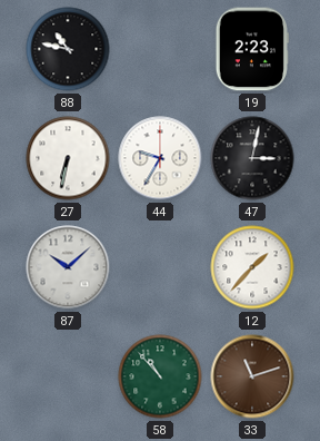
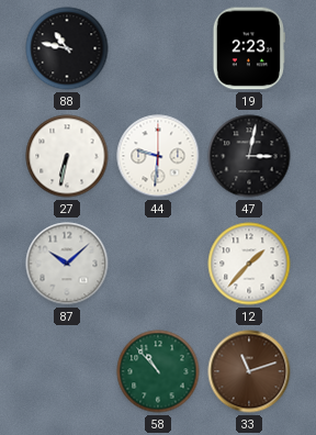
44: 9:35 -> 9:31 (158, 156)
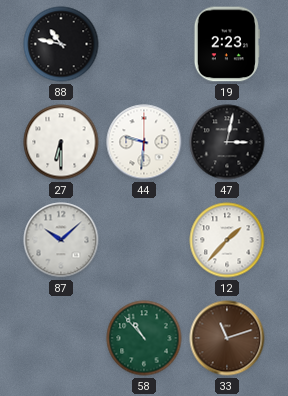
27: 6:32 -> 6:30 (61, 142)
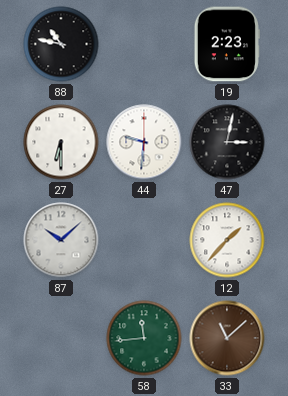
58: 10:53 -> 11:44 (144, 338)
33: 11:12 -> 11:08 (227, 338)
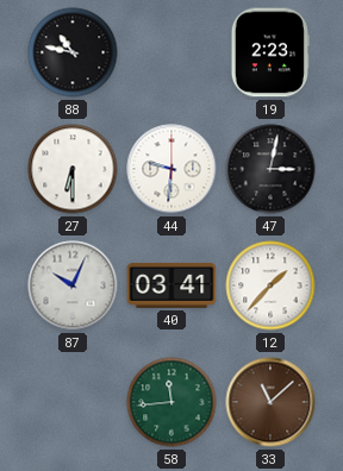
87: 10:08 -> 10:04 (73, 285)
40: none -> 03:41 (171, 285)
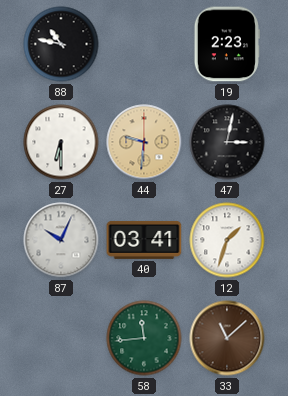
44 dial: white -> champagne (144, 142)
12: 1:37 -> 1:33 (227, 240)
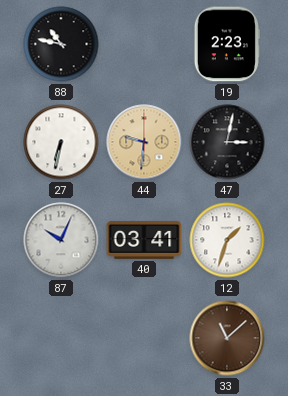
27: 6:30 -> 6:32 (61, 142)
58: 11:44 -> none (144, 338)
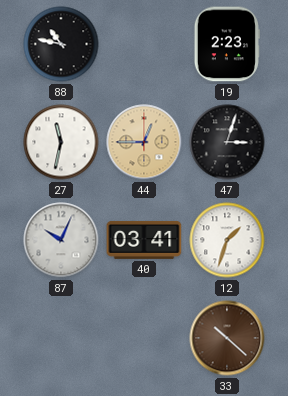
27: 6:32 -> 11:32 (61, 142)
44: 9:31 -> 12:45 (144, 142)
47: 3:02 -> 3:03 (227, 142)
33: 11:08 -> 10:22 (227, 338)
